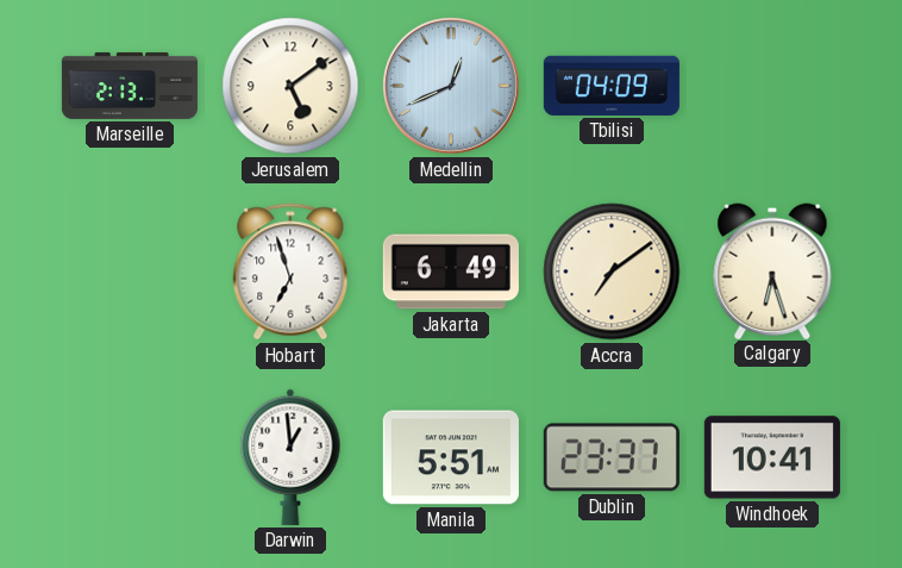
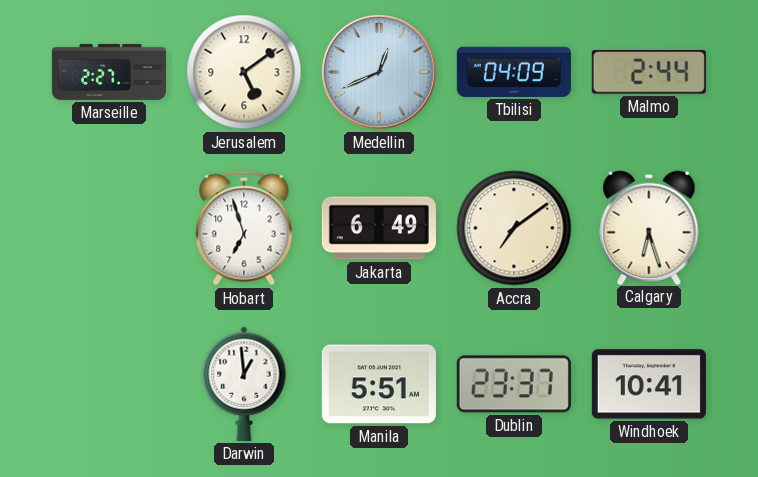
Marseille: 2:13 -> 2:27 (109, 72)
Malmo: none -> 2:44 (649, 72)
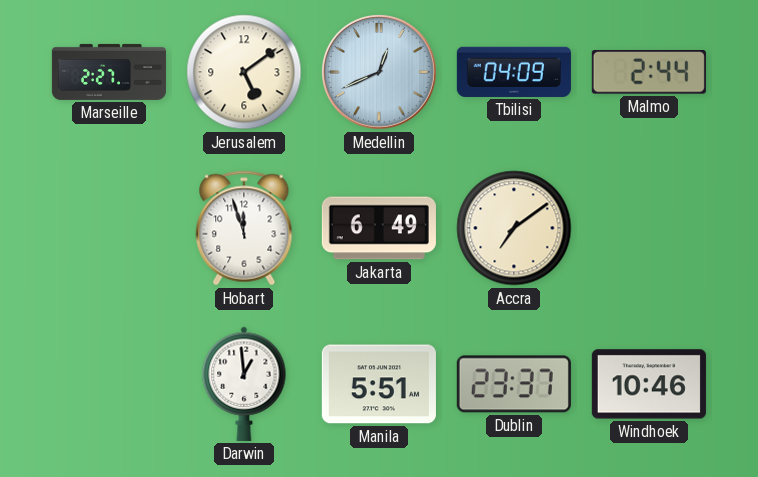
Hobart: 6:57 -> 11:57 (244, 228)
Calgary: 6:27 -> none (649, 227)
Windhoek: 10:41 -> 10:46 (649, 384)
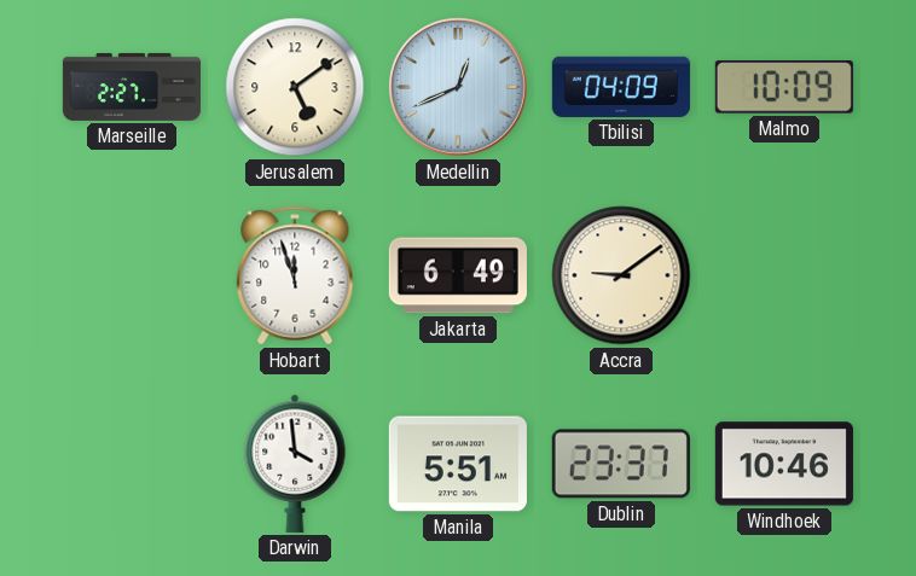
Malmo: 2:44 -> 10:09 (784, 87)
Accra: 7:09 -> 9:09 (621, 275)
Darwin: 12:59 -> 3:59 (295, 464)
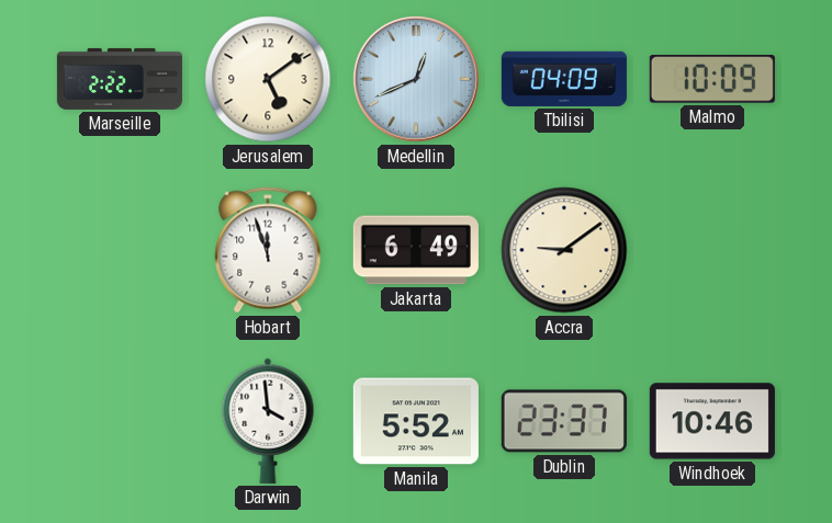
Marseille: 2:27 -> 2:22 (120, 79)
Manila: 5:51 -> 5:52 (416, 421)
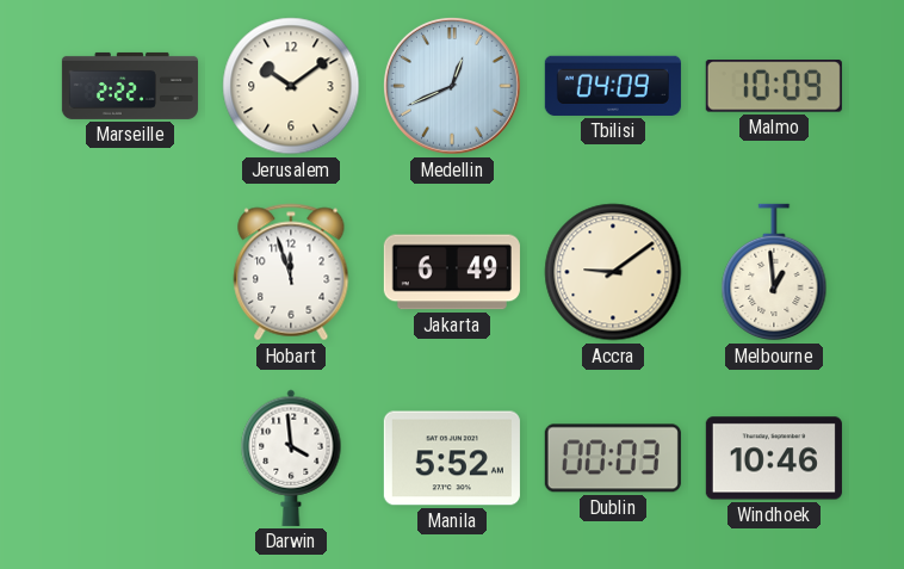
Jerusalem: 5:09 -> 10:09 (291, 86)
Melbourne: none -> 12:59 (774, 272)
Dublin: 23:37 -> 00:03 (613, 458)
